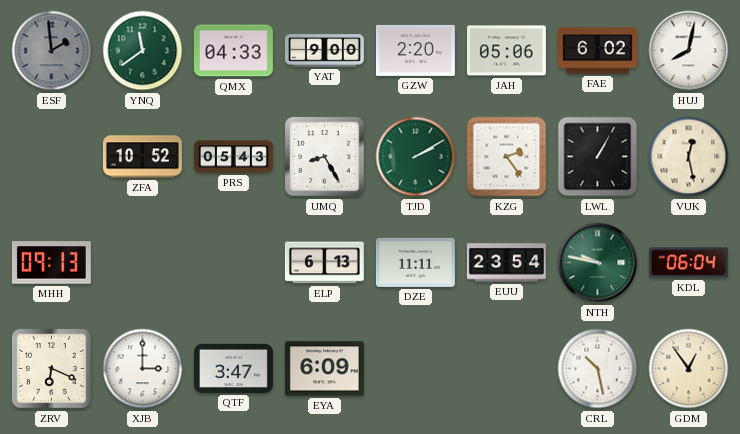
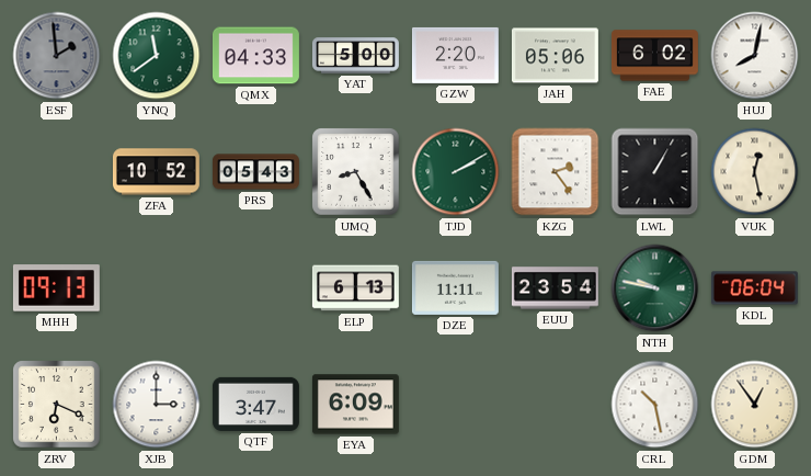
YAT: 9:00 -> 5:00 (355, 56)
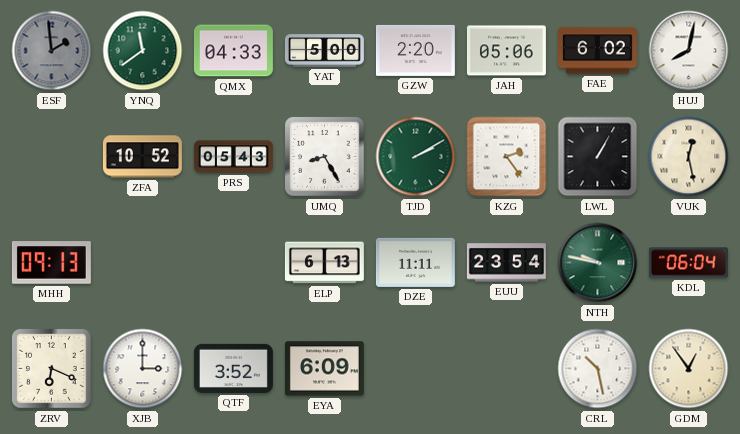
QTF: 3:47 -> 3:52 (233, 368)
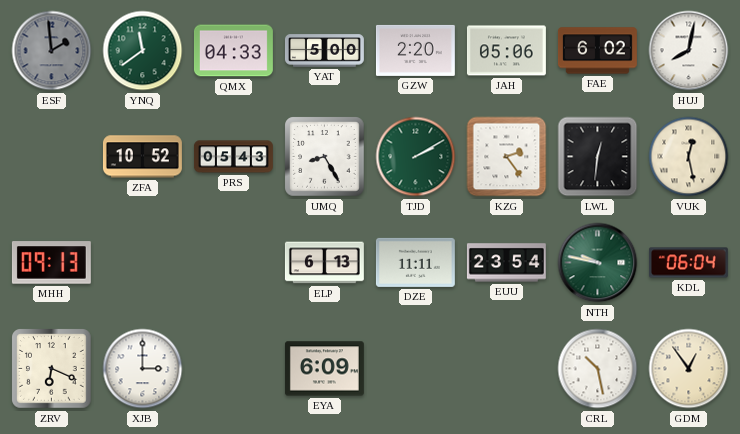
LWL: 1:05 -> 12:31 (598, 157)
QTF: 3:52 -> none (233, 368)
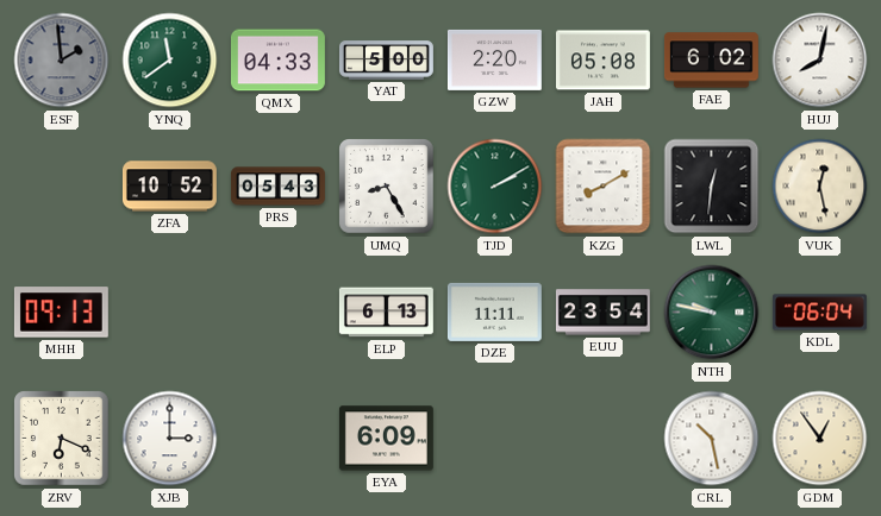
JAH: 05:06 -> 05:08 (602, 61)
KZG: 2:24 -> 8:10 (604, 187)
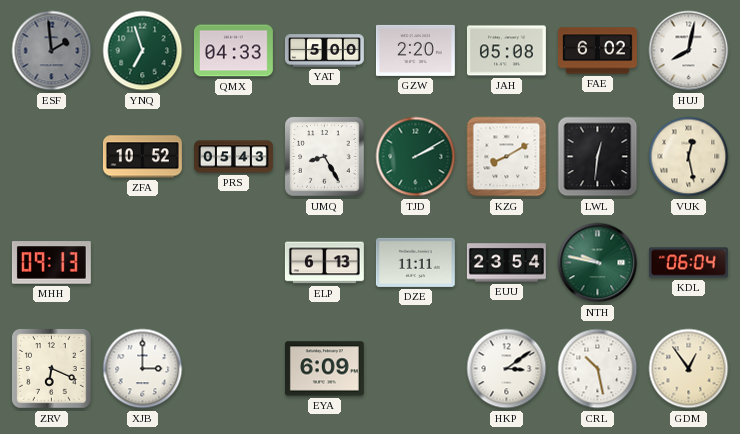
YNQ: 11:39 -> 6:57 (143, 51)
HKP: none -> 3:09 (507, 369)
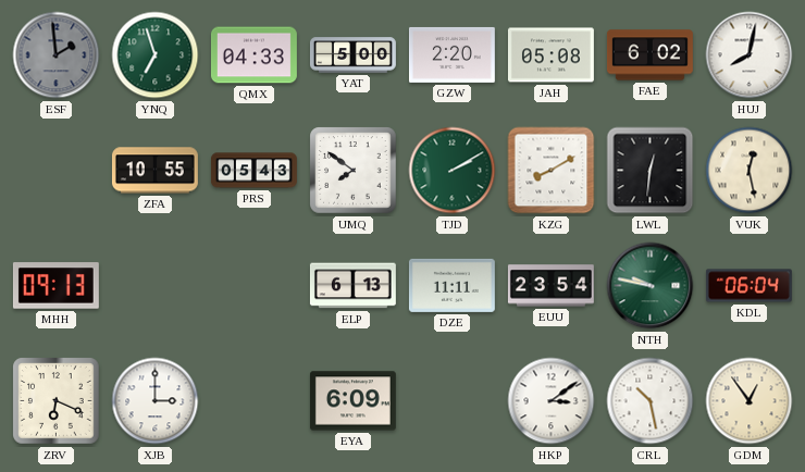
ZFA: 10:52 -> 10:55 (154, 171)
UMQ: 8:25 -> 7:51 (354, 171)
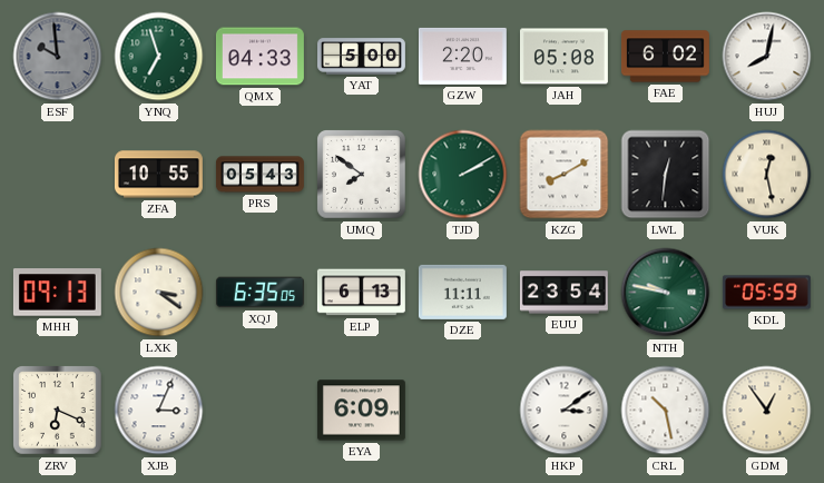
ESF: 1:59 -> 9:59 (58, 57)
LXK: none -> 3:21 (159, 293)
XQJ: none -> 6:35 (259, 293)
KDL: 06:04 -> 05:59 (766, 293)
XJB: 3:00 -> 3:04 (159, 411)
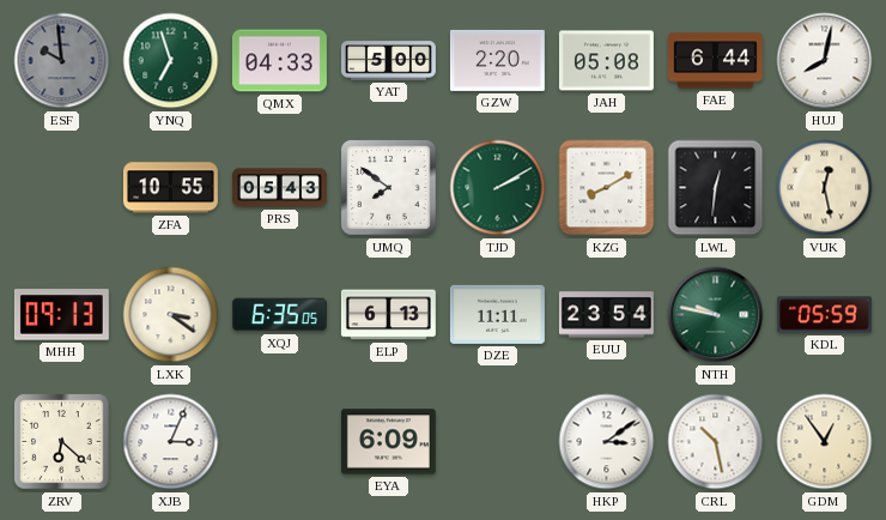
FAE: 6:02 -> 6:44 (715, 61)
ZRV: 6:19 -> 6:22 (62, 442)
